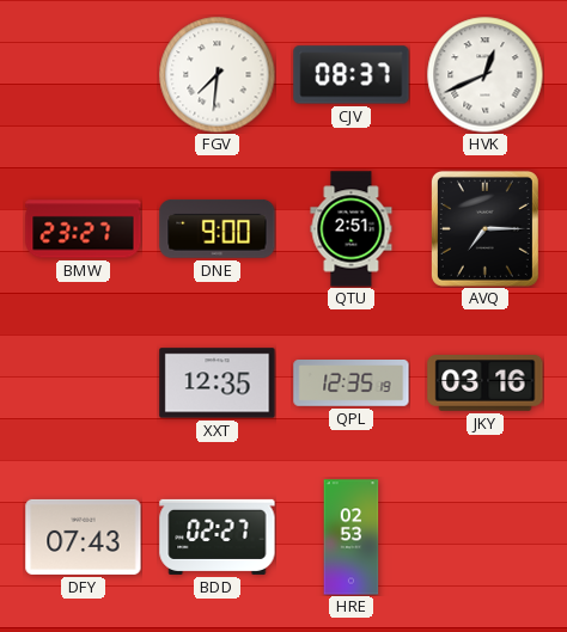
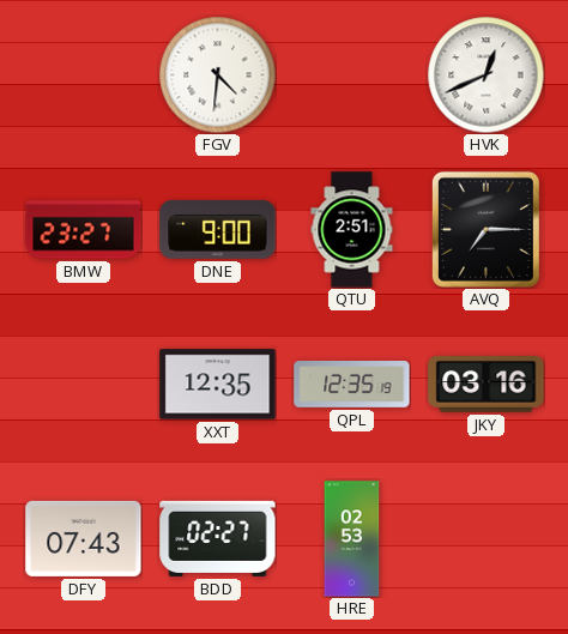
FGV: 7:31 -> 4:31 (217, 74)
CJV: 08:37 -> none (352, 75)
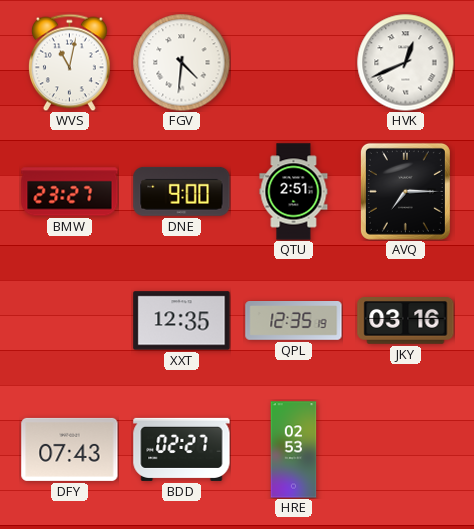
WVS: none -> 11:02 (69, 62)
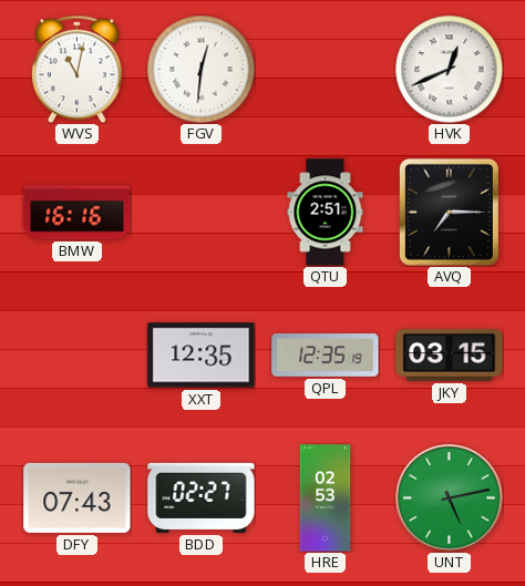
FGV: 4:31 -> 12:31 (200, 69)
BMW: 23:27 -> 16:16 (78, 213)
DNE: 9:00 -> none (182, 191)
JKY: 03:16 -> 03:15 (450, 356)
UNT: none -> 5:13 (450, 498)
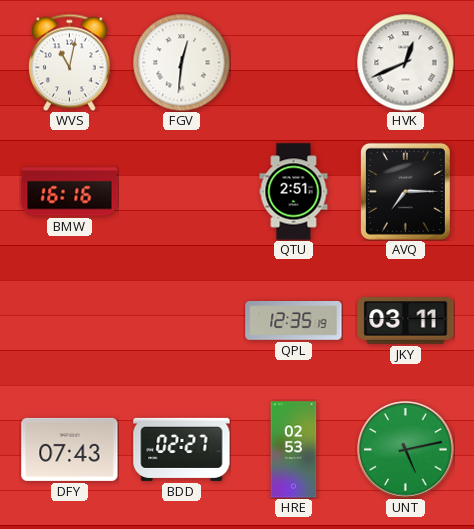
XXT: 12:35 -> none (202, 356)
JKY: 03:15 -> 03:11 (406, 321)
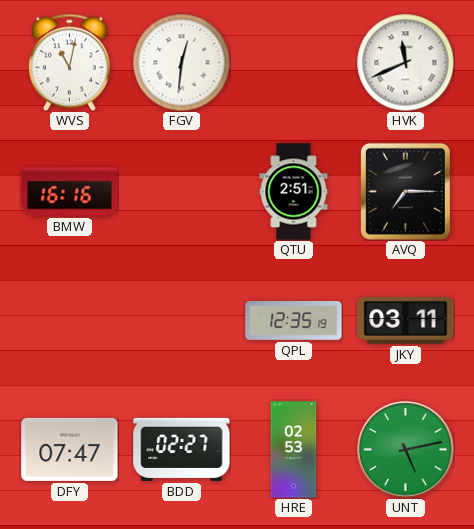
HVK: 12:41 -> 11:41 (405, 62)
DFY: 07:43 -> 07:47 (70, 449)
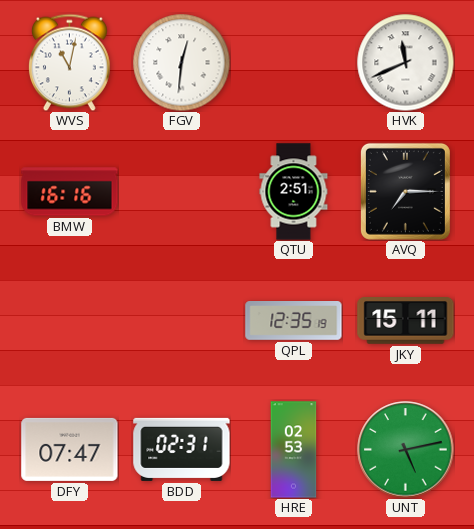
JKY: 03:11 -> 15:11 (406, 321)
BDD: 02:27 -> 02:31 (182, 449)
